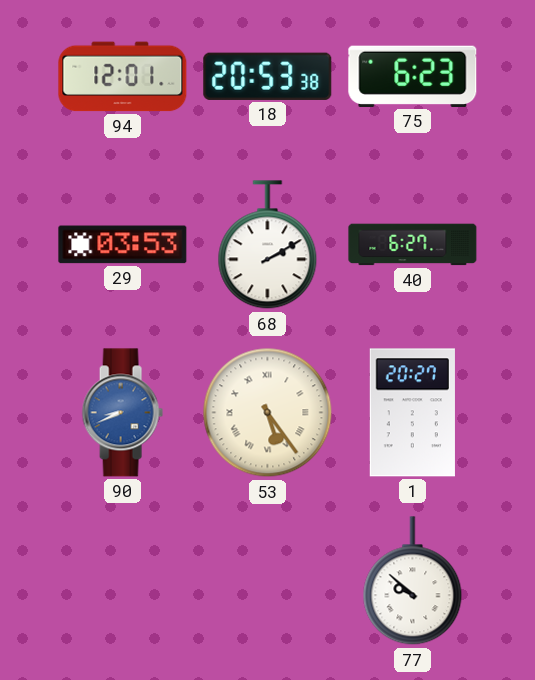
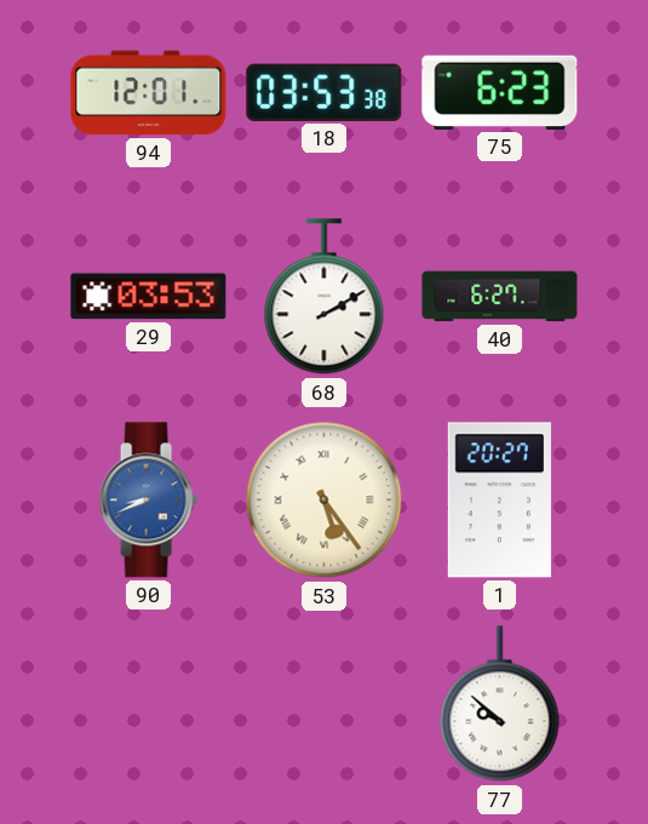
18: 20:53 -> 03:53 (325, 92)
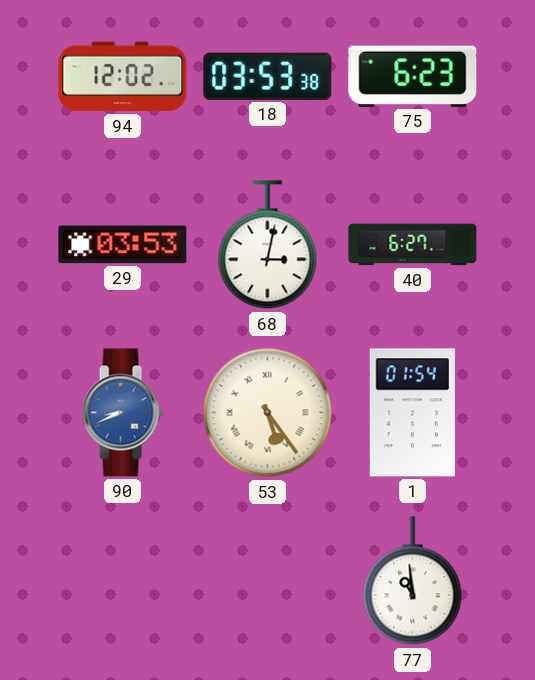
94: 12:01 -> 12:02 (123, 77)
68: 2:10 -> 3:02 (268, 245)
1: 20:27 -> 01:54 (412, 413)
77: 9:52 -> 10:59 (413, 581)
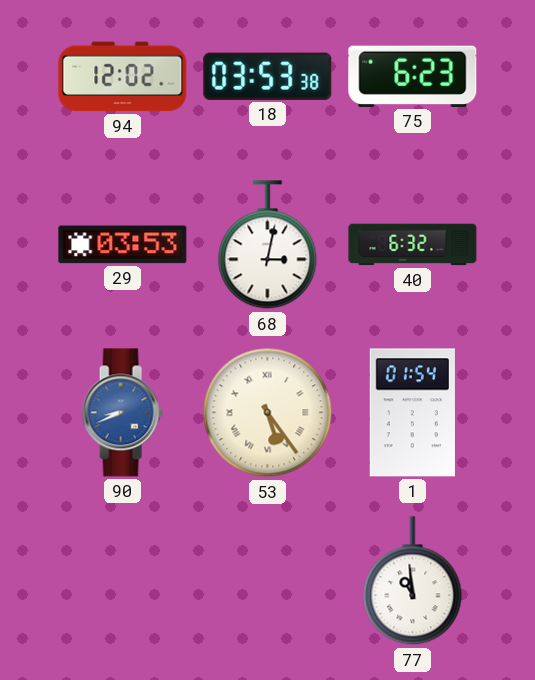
40: 6:27 -> 6:32 (413, 245)
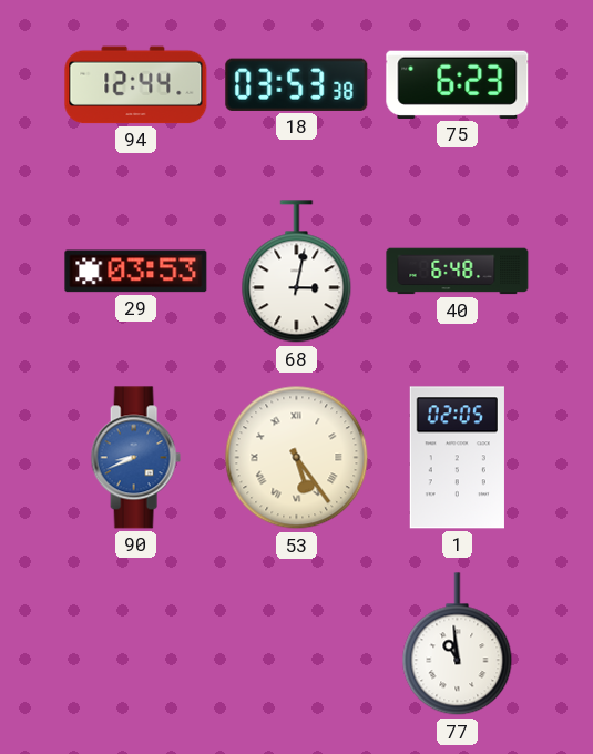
94: 12:02 -> 12:44 (136, 85)
40: 6:32 -> 6:48 (458, 272)
1: 01:54 -> 02:05 (457, 458)
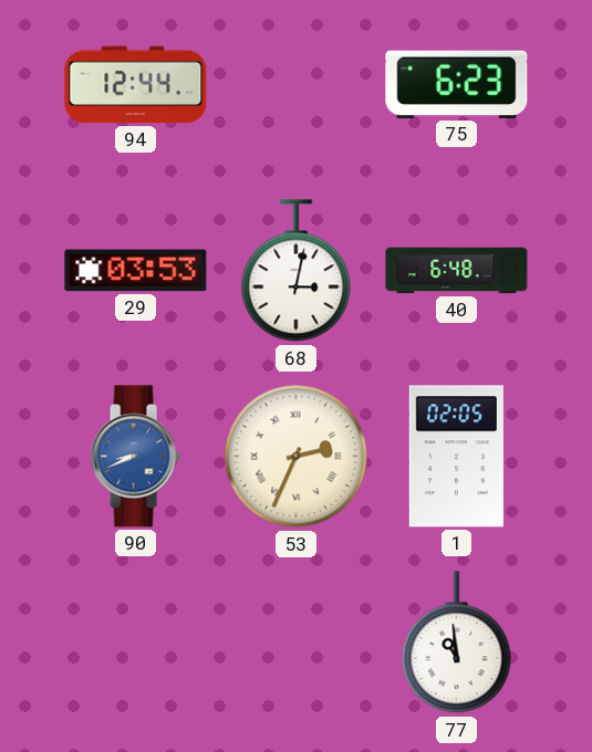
18: 03:53 -> none (297, 84)
53: 5:24 -> 2:34 (297, 457)
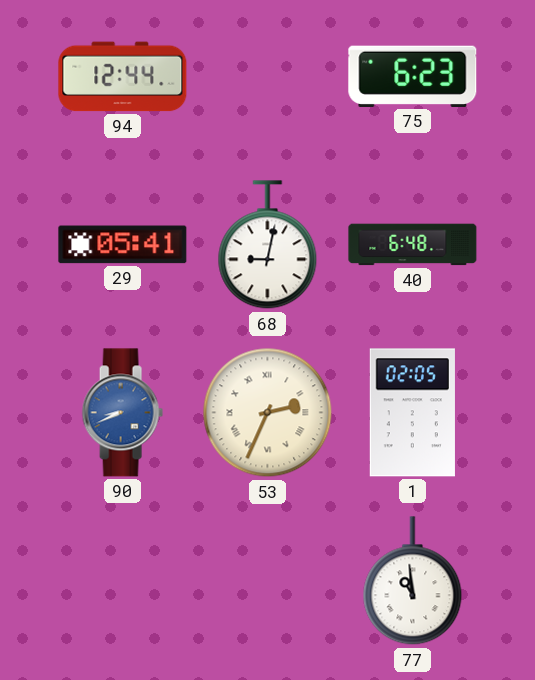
29: 03:53 -> 05:41 (123, 245)
68: 3:02 -> 9:02 (268, 245)
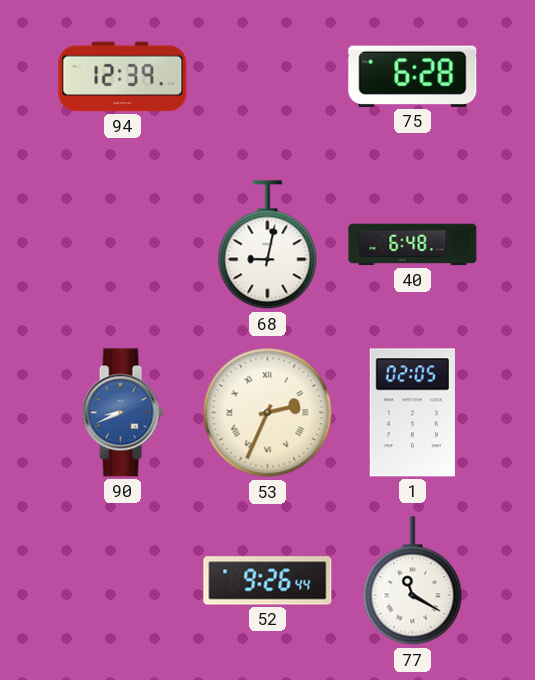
94: 12:44 -> 12:39 (123, 77)
75: 6:23 -> 6:28 (413, 76)
29: 05:41 -> none (123, 245)
52: none -> 9:26 (268, 581)
77: 10:59 -> 11:20 (413, 581)
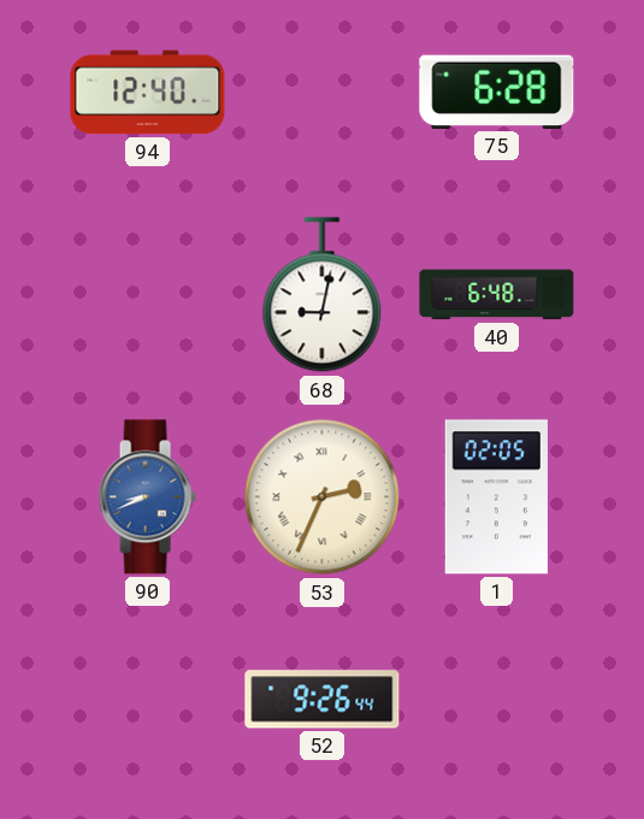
94: 12:39 -> 12:40 (148, 93)
77: 11:20 -> none (413, 581)
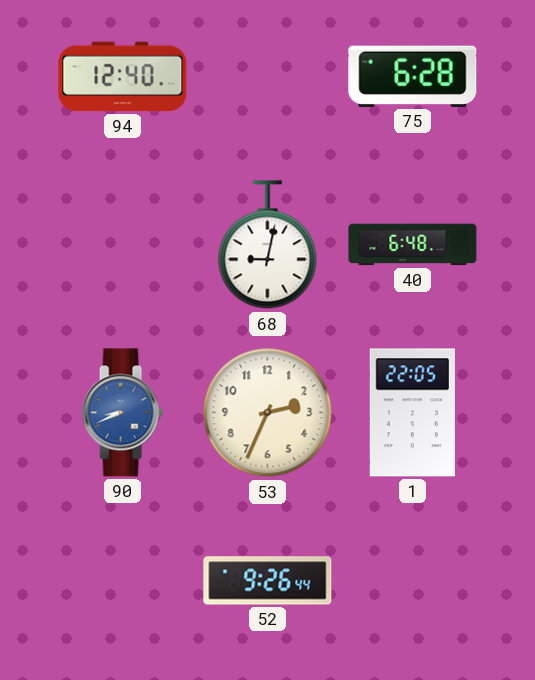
53 numerals: Roman -> Arabic (268, 413)
1: 02:05 -> 22:05 (412, 413)
